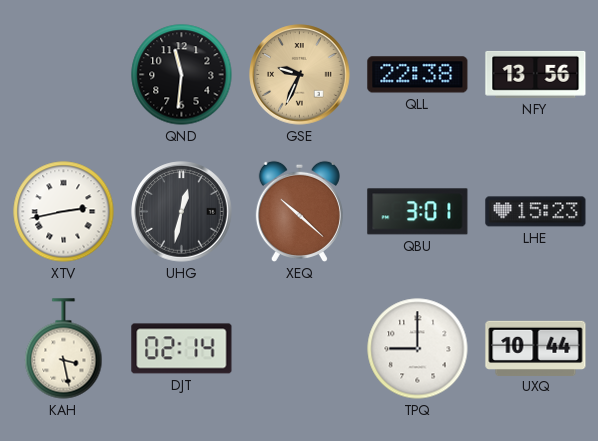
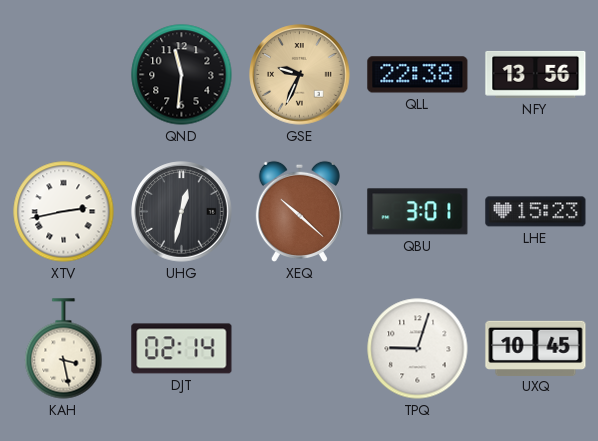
TPQ: 9:00 -> 9:03 (418, 349)
UXQ: 10:44 -> 10:45 (536, 348)
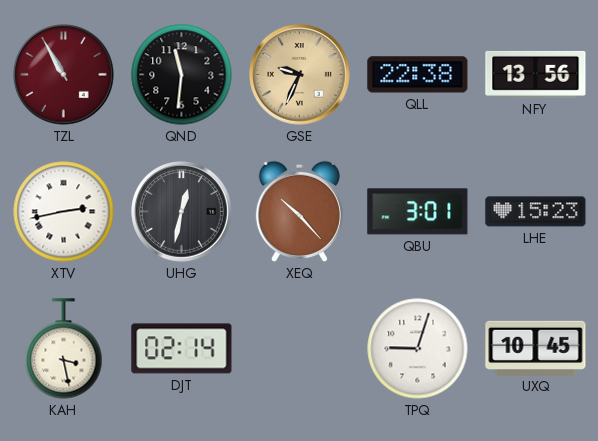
TZL: none -> 10:55 (64, 75)
XEQ: 10:22 -> 10:23 (299, 211)
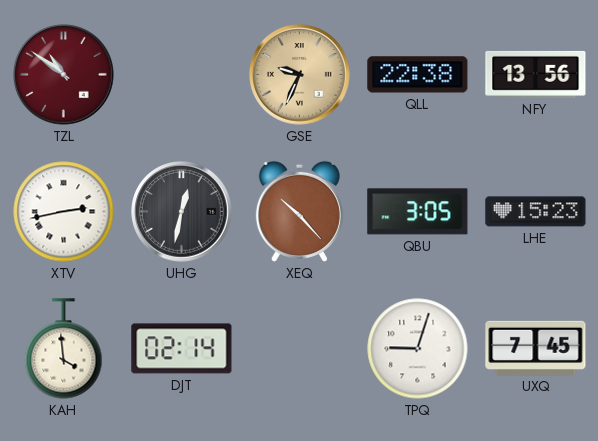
TZL: 10:55 -> 10:51 (64, 75)
QND: 11:31 -> none (182, 75)
QBU: 3:01 -> 3:05 (418, 212)
KAH: 3:28 -> 3:59 (64, 349)
UXQ: 10:45 -> 7:45 (536, 348)
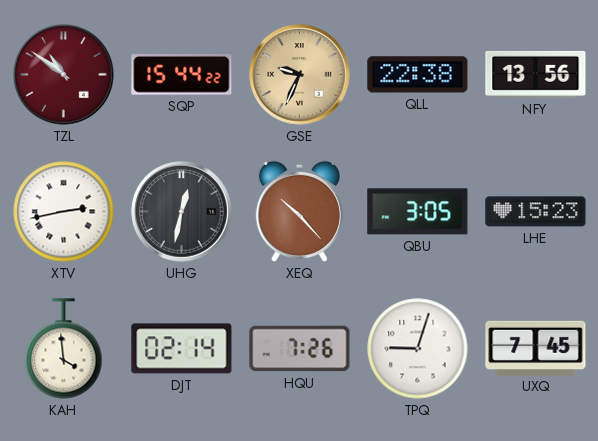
SQP: none -> 15:44 (182, 75)
HQU: none -> 7:26 (300, 349)
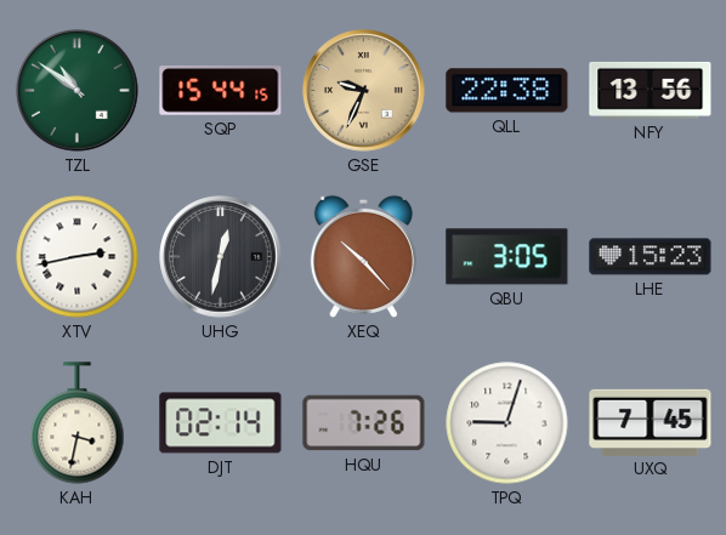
TZL dial: burgundy -> green (78, 91)
SQP: 15:44:22 -> 15:44:15 (221, 91)
KAH: 3:59 -> 3:32 (78, 423)
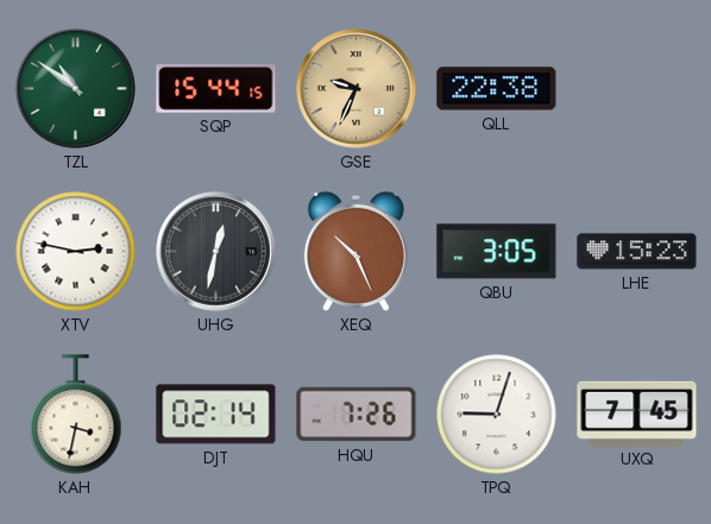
NFY: 13:56 -> none (651, 90)
XTV: 2:43 -> 2:47 (76, 252)
XEQ: 10:23 -> 10:26 (355, 251)
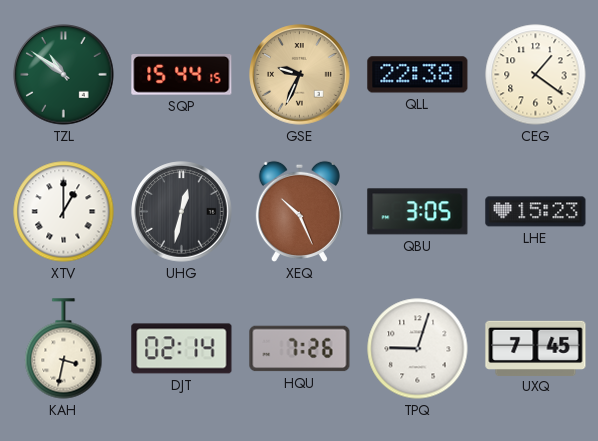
CEG: none -> 1:21 (536, 75)
XTV: 2:47 -> 1:00 (64, 212)
